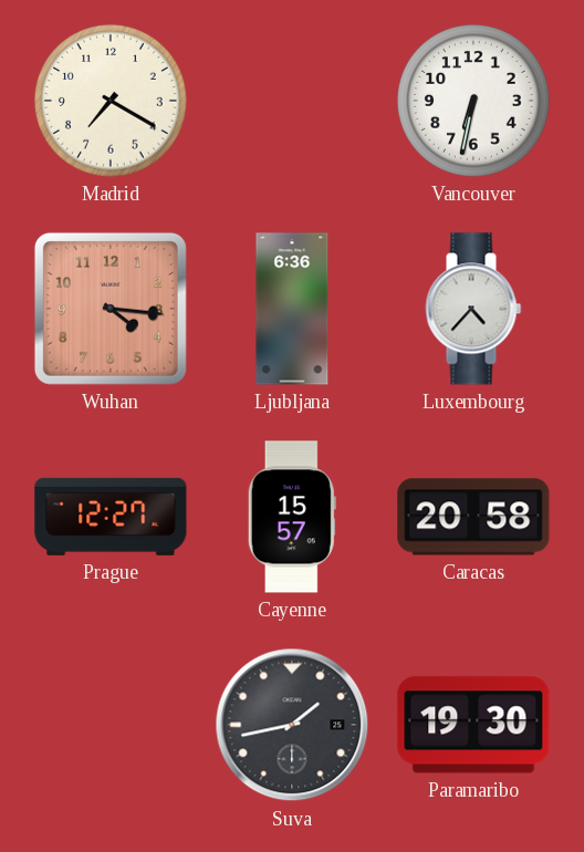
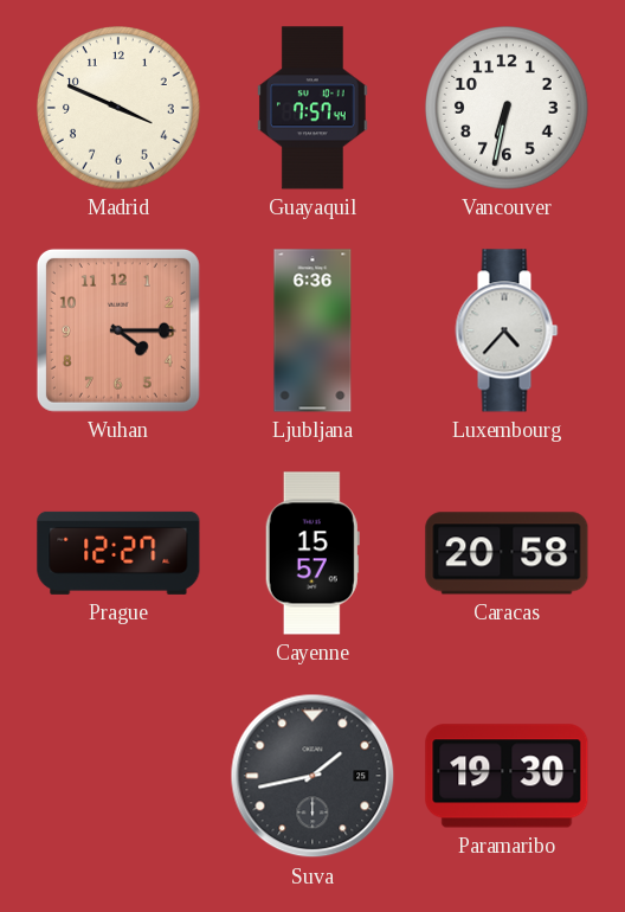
Madrid: 7:20 -> 3:49 (120, 109)
Guayaquil: none -> 7:57 (312, 108)
Wuhan: 4:16 -> 4:15 (118, 330)
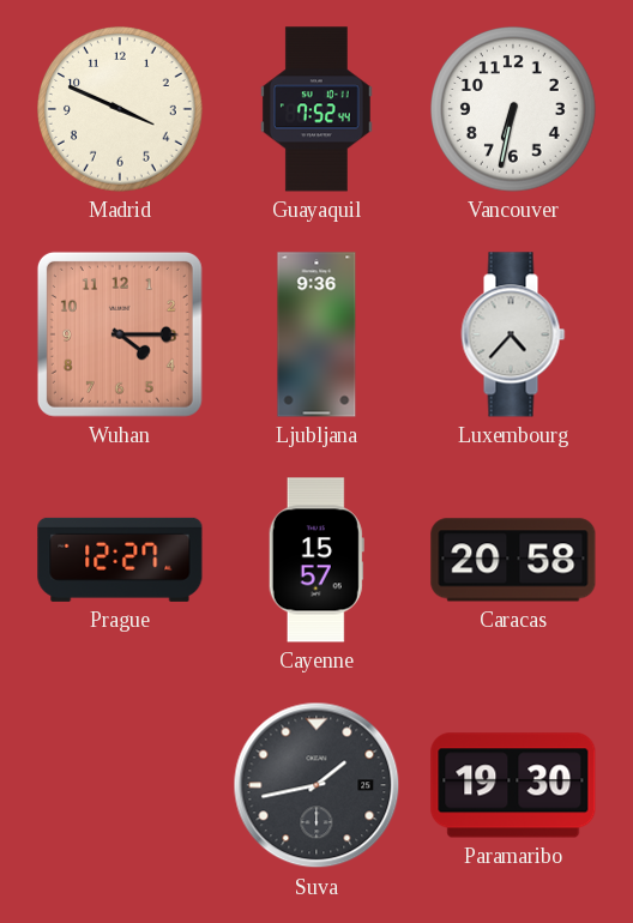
Guayaquil: 7:57 -> 7:52 (316, 109)
Ljubljana: 6:36 -> 9:36 (316, 334)
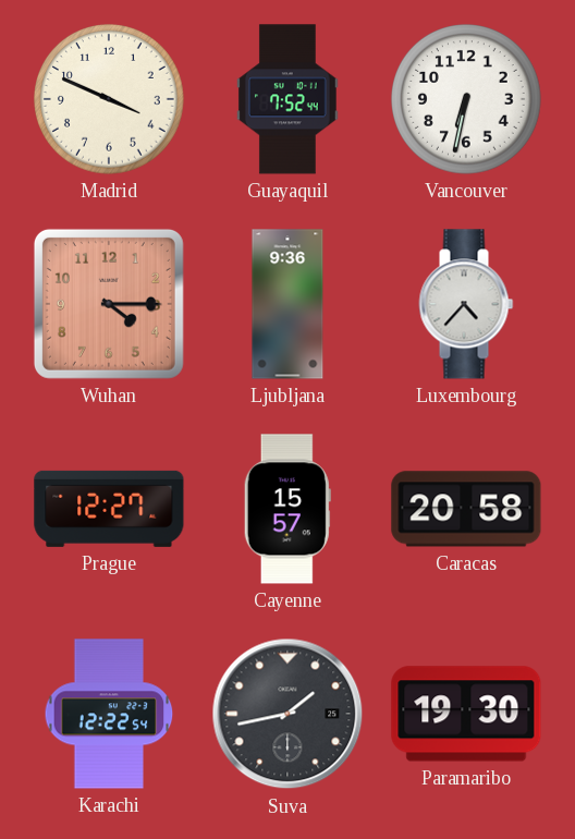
Karachi: none -> 12:22 (109, 714)
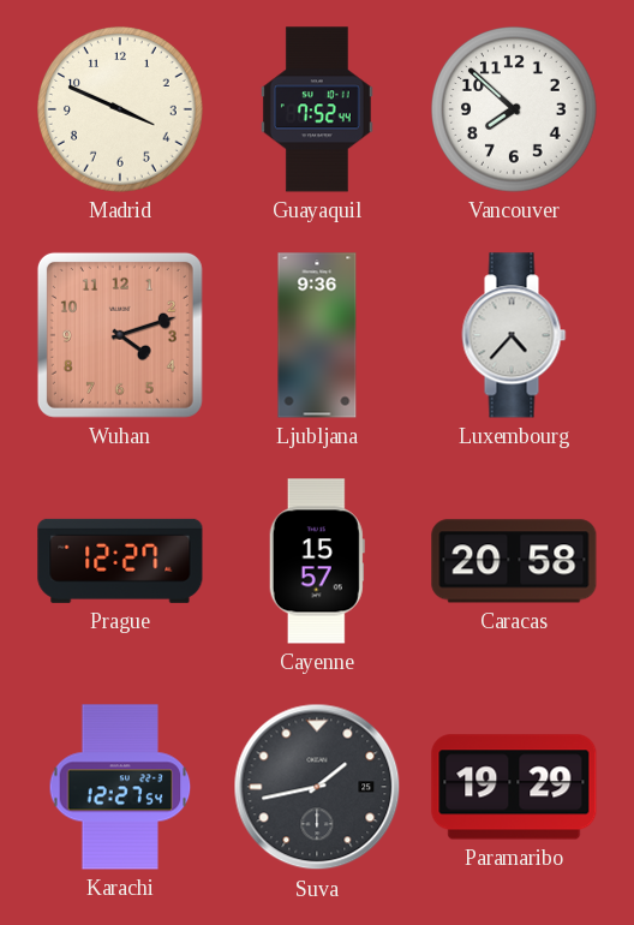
Vancouver: 6:32 -> 7:52 (515, 111)
Wuhan: 4:15 -> 4:12 (120, 335)
Karachi: 12:22 -> 12:27 (120, 787)
Paramaribo: 19:30 -> 19:29 (514, 787)
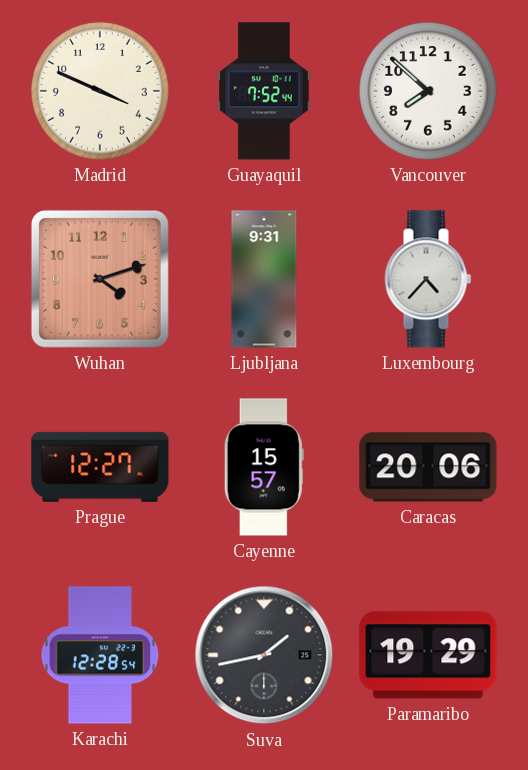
Ljubljana: 9:36 -> 9:31 (264, 279)
Caracas: 20:58 -> 20:06 (428, 467)
Karachi: 12:27 -> 12:28 (100, 655)
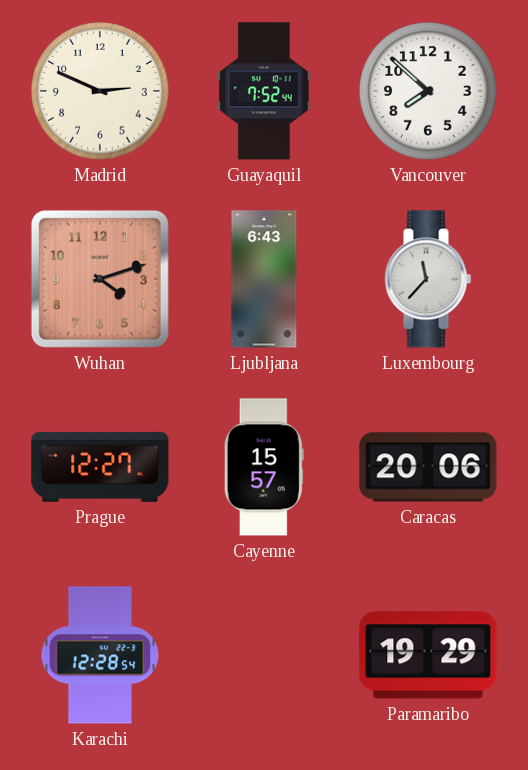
Madrid: 3:49 -> 2:49 (101, 92)
Ljubljana: 9:31 -> 6:43 (264, 279)
Luxembourg: 4:37 -> 11:37 (428, 279)
Suva: 1:43 -> none (264, 655)
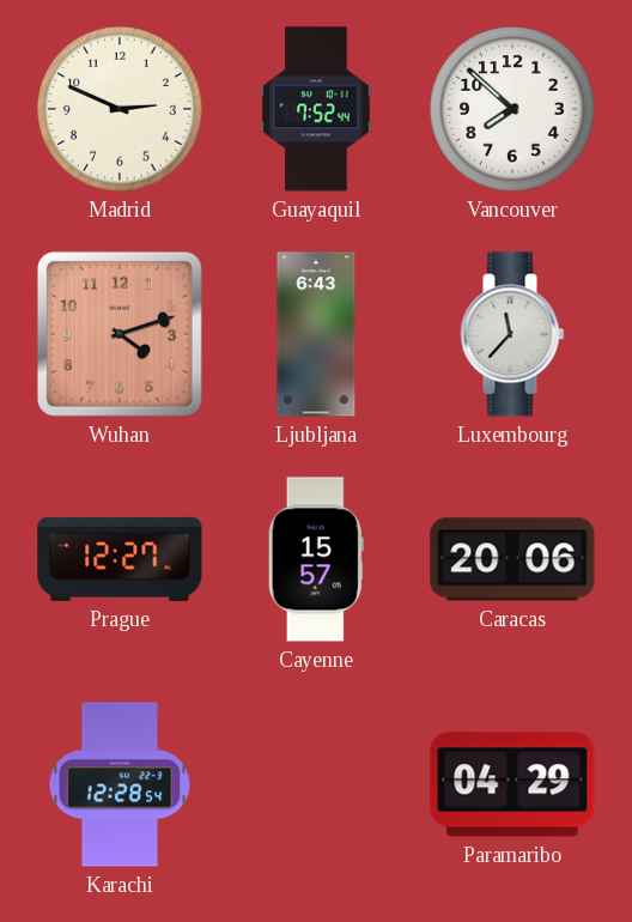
Paramaribo: 19:29 -> 04:29 (512, 784)
